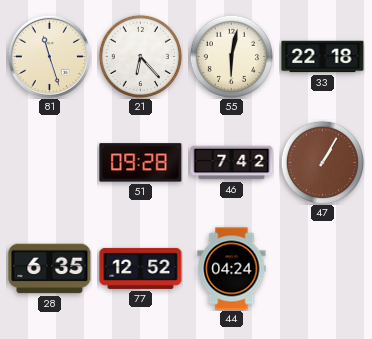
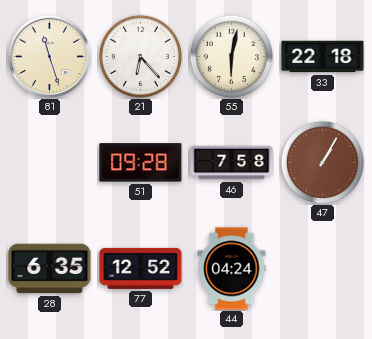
46: 7:42 -> 7:58 (232, 163)
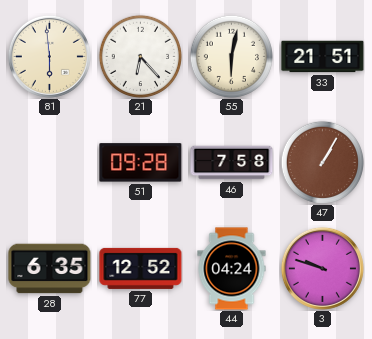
81: 11:27 -> 5:59 (49, 56)
33: 22:18 -> 21:51 (323, 57)
3: none -> 9:48 (322, 268)
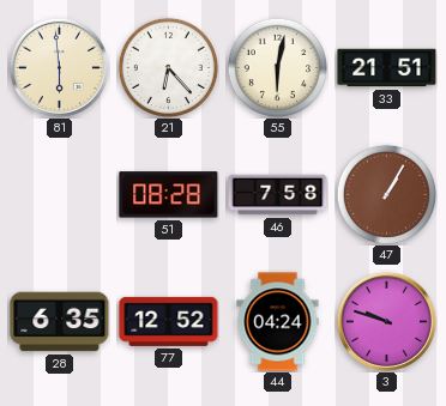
51: 09:28 -> 08:28 (169, 195)
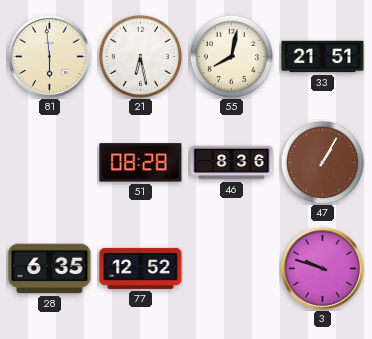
21: 6:23 -> 6:28 (140, 56)
55: 6:02 -> 8:02 (231, 56)
46: 7:58 -> 8:36 (232, 163)
44: 04:24 -> none (278, 322)
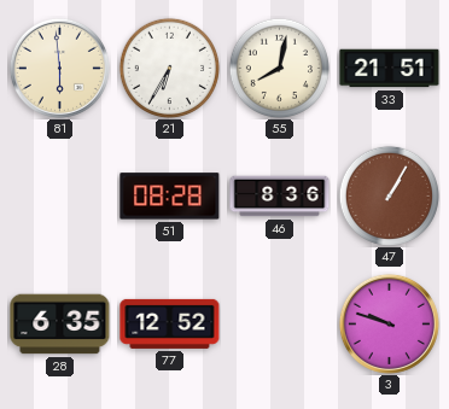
21: 6:28 -> 6:35 (169, 68)
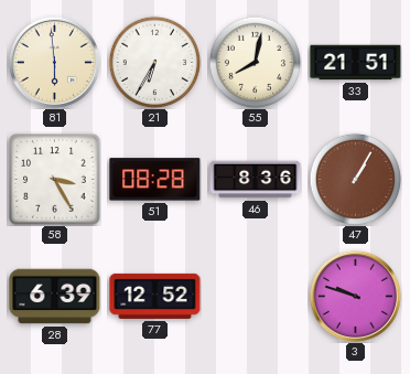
58: none -> 3:25 (55, 180)
28: 6:35 -> 6:39 (55, 297)
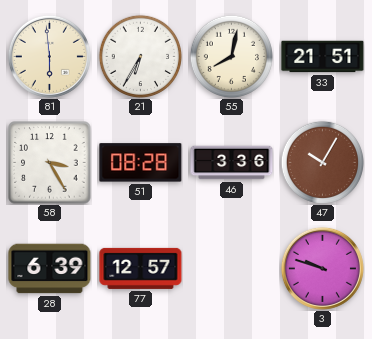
46: 8:36 -> 3:36 (232, 163)
47: 1:05 -> 10:05 (322, 162)
77: 12:52 -> 12:57 (141, 268)
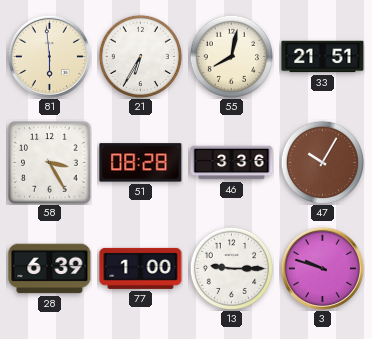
77: 12:57 -> 1:00 (141, 268)
13: none -> 9:15 (231, 268)
